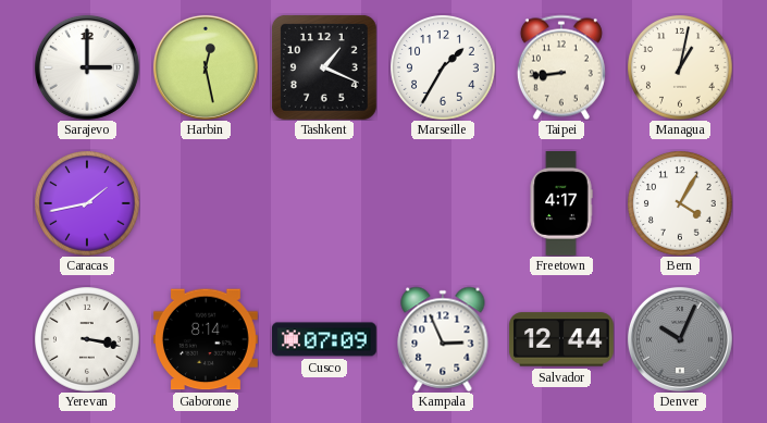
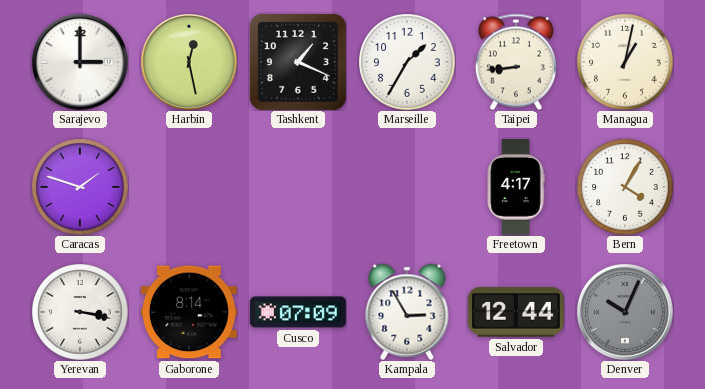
Caracas: 1:43 -> 1:48 (80, 187)
Kampala: 2:56 -> 2:55 (407, 312)
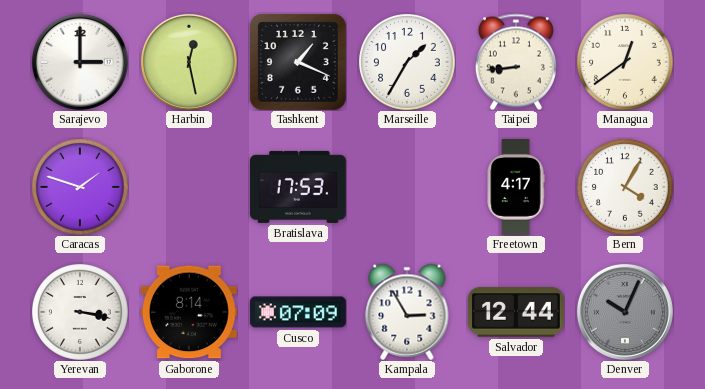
Managua: 1:02 -> 12:39 (625, 62)
Bratislava: none -> 17:53 (299, 187)
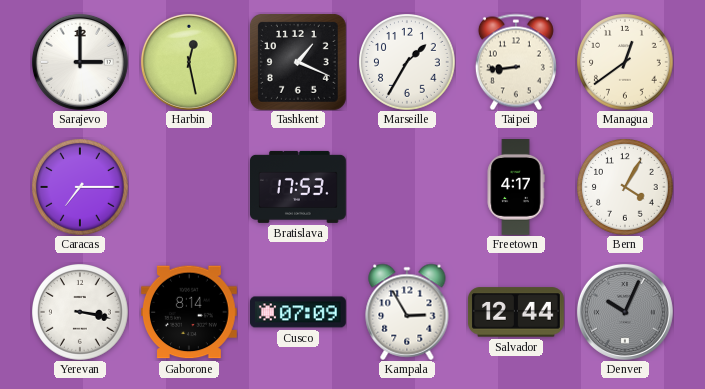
Caracas: 1:48 -> 7:15 (80, 187)
